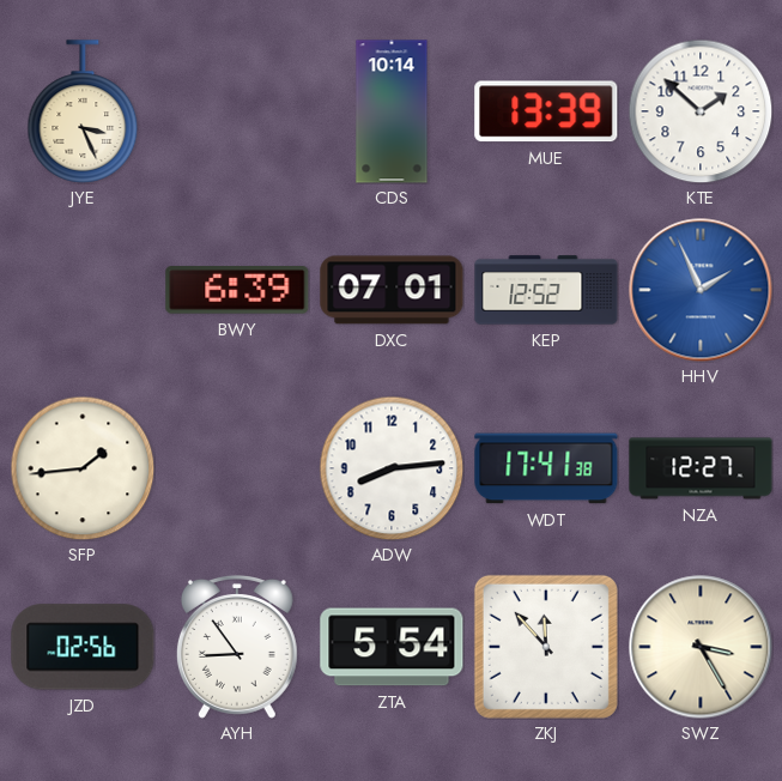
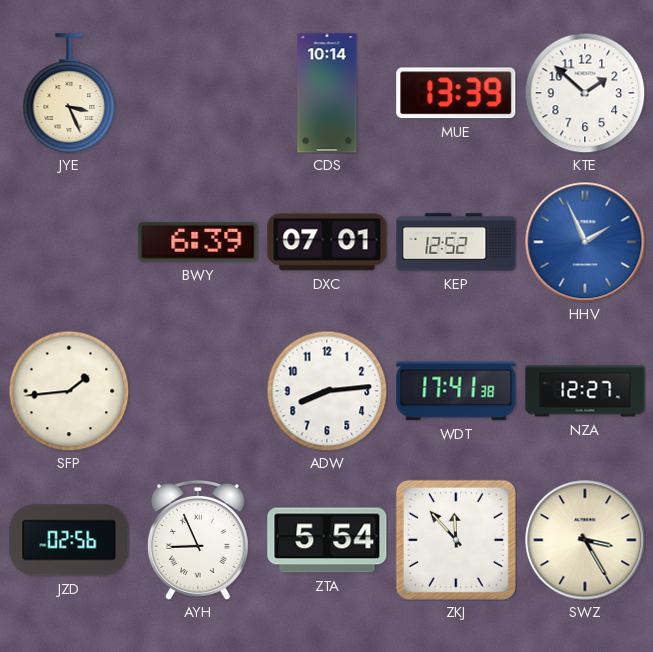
AYH: 8:54 -> 8:56 (198, 541)
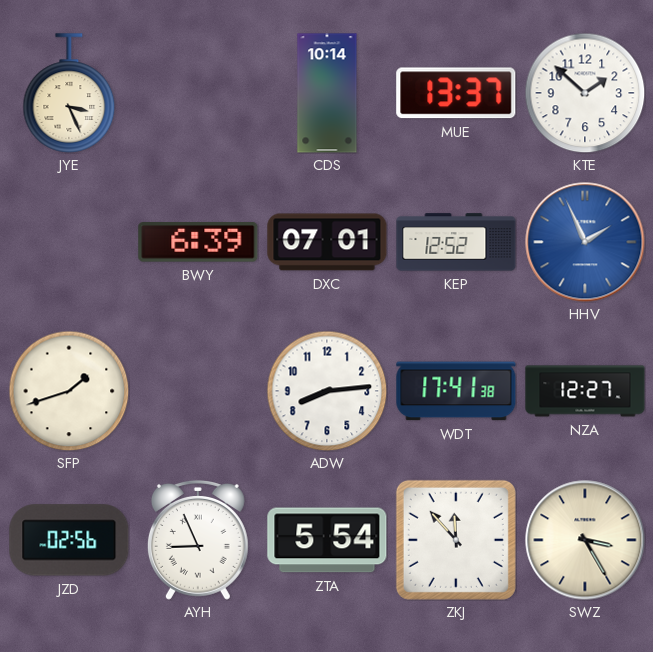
MUE: 13:39 -> 13:37 (456, 93)
SFP: 1:44 -> 1:42 (69, 391)
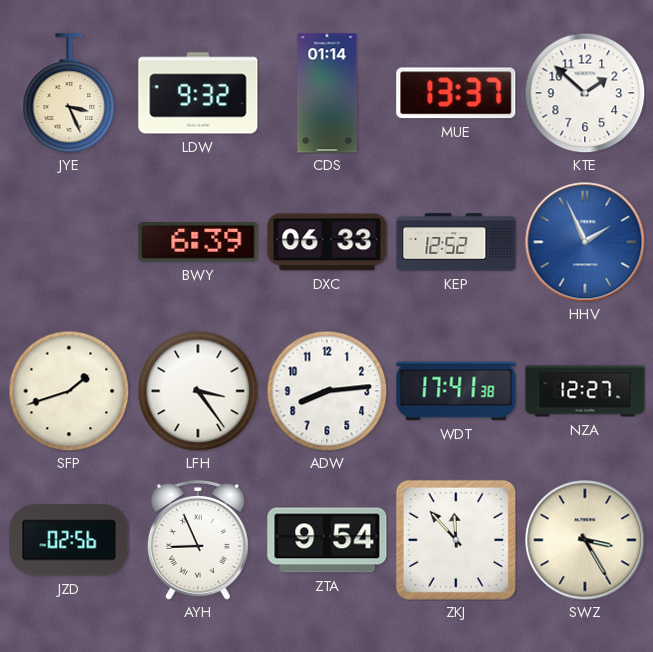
LDW: none -> 9:32 (198, 93)
CDS: 10:14 -> 01:14 (327, 93)
DXC: 07:01 -> 06:33 (327, 242)
LFH: none -> 3:24 (198, 391)
ZTA: 5:54 -> 9:54 (327, 540)
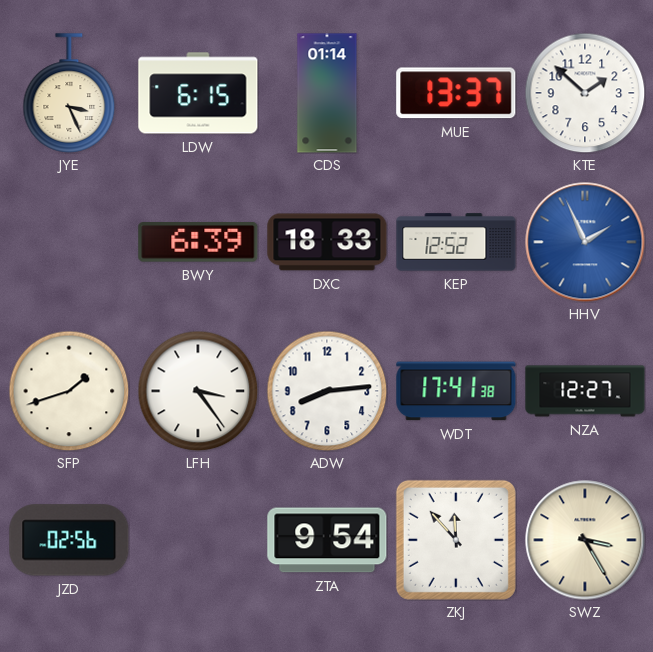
LDW: 9:32 -> 6:15 (198, 93)
DXC: 06:33 -> 18:33 (327, 242)
AYH: 8:56 -> none (198, 541)
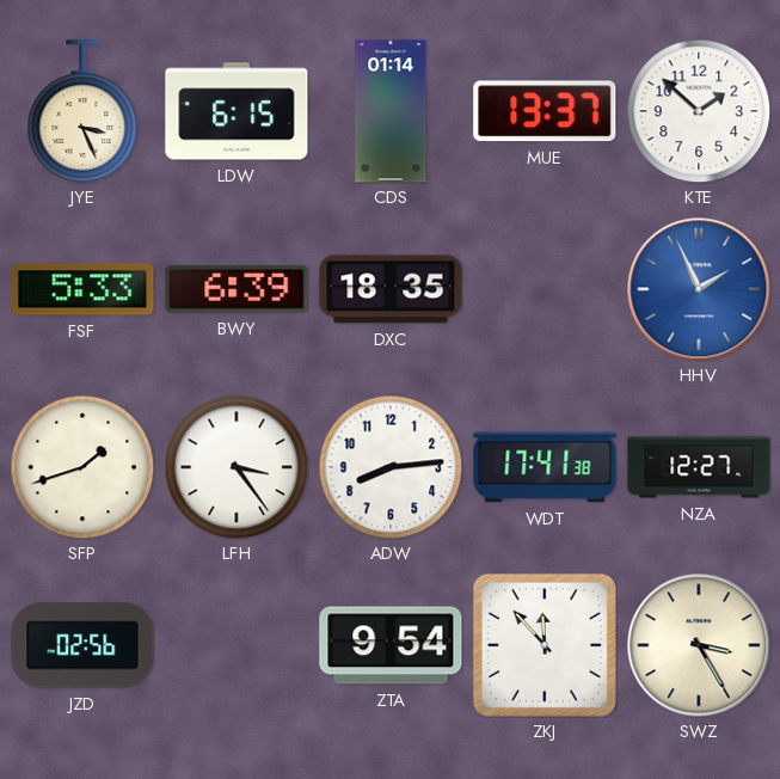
FSF: none -> 5:33 (82, 289)
DXC: 18:33 -> 18:35 (391, 289)
KEP: 12:52 -> none (456, 242)
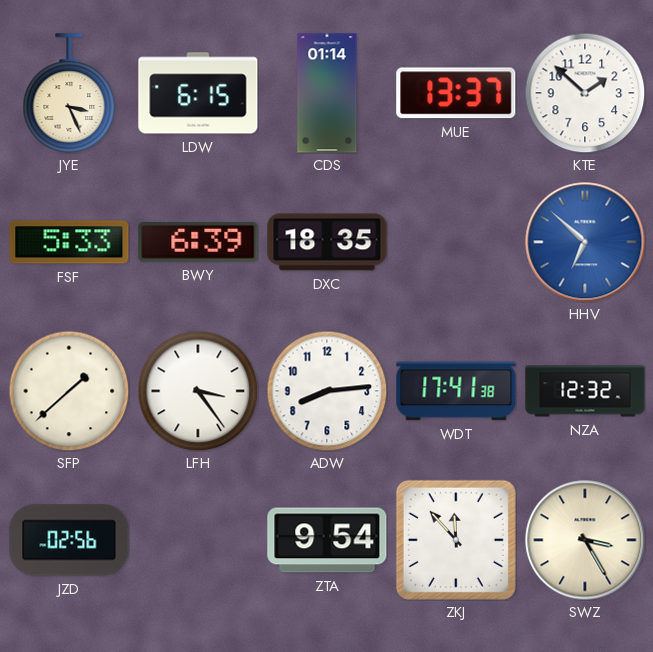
HHV: 1:56 -> 6:52 (585, 242)
SFP: 1:42 -> 1:38 (69, 391)
NZA: 12:27 -> 12:32 (585, 391)
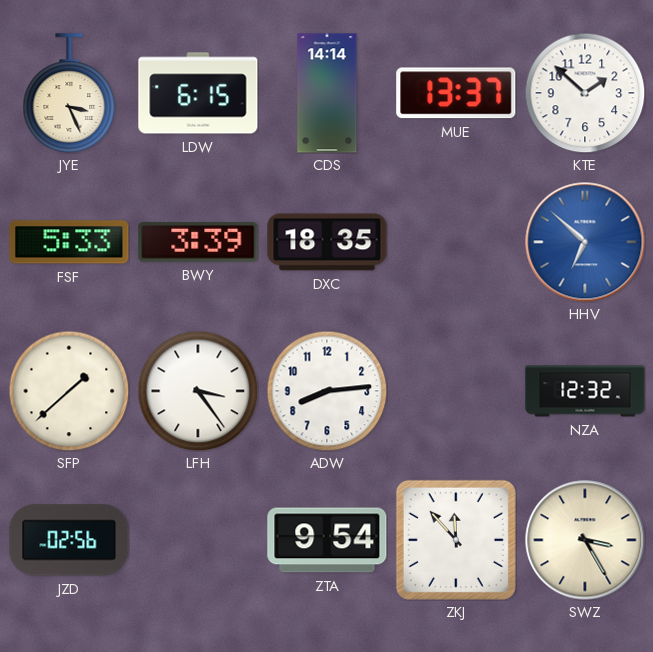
CDS: 01:14 -> 14:14 (327, 93)
BWY: 6:39 -> 3:39 (198, 242)
WDT: 17:41 -> none (456, 391)
